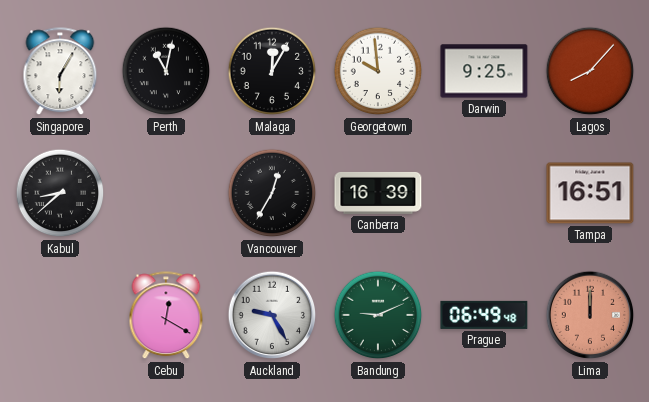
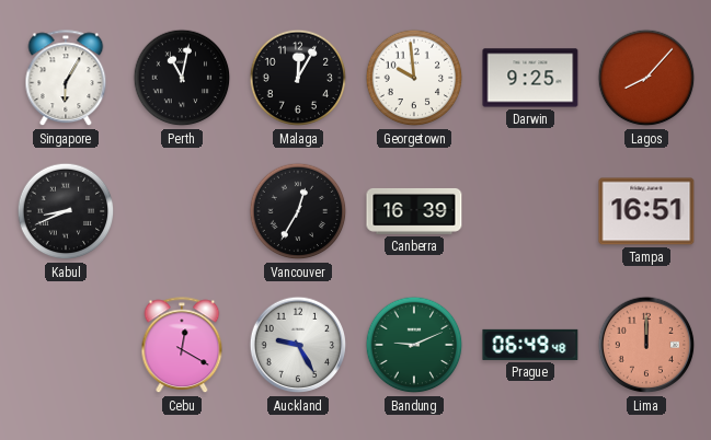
Kabul: 8:38 -> 8:41 (66, 211)
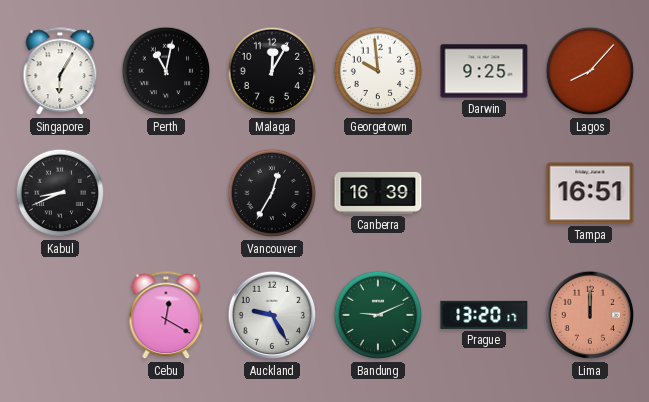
Prague: 06:49 -> 13:20 (484, 315)
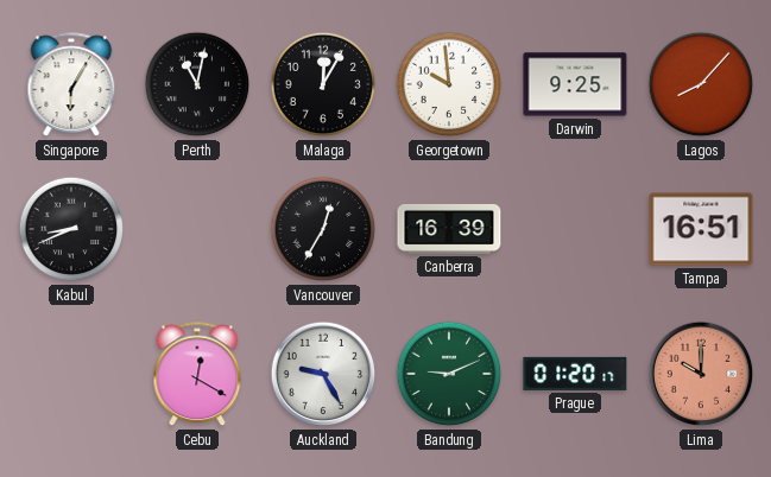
Prague: 13:20 -> 01:20 (575, 374)
Lima: 12:00 -> 10:00 (701, 374)
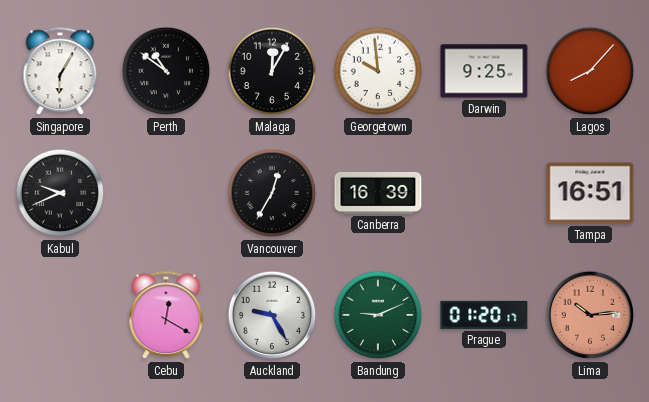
Perth: 11:02 -> 10:51 (166, 71)
Kabul: 8:41 -> 9:41 (60, 193)
Lima: 10:00 -> 10:14 (590, 315)
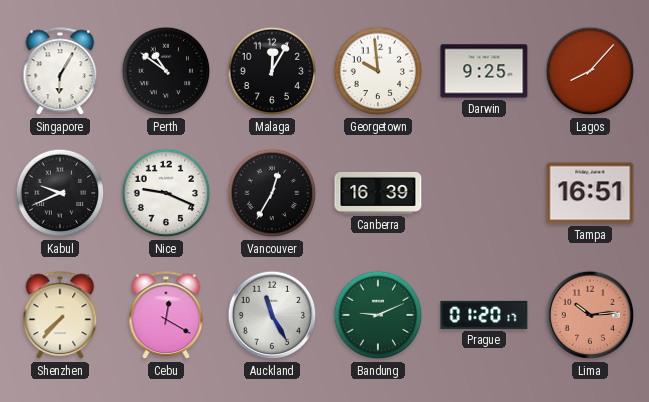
Nice: none -> 9:19 (166, 193)
Shenzhen: none -> 7:37 (60, 316)
Auckland: 9:25 -> 11:25 (272, 315)
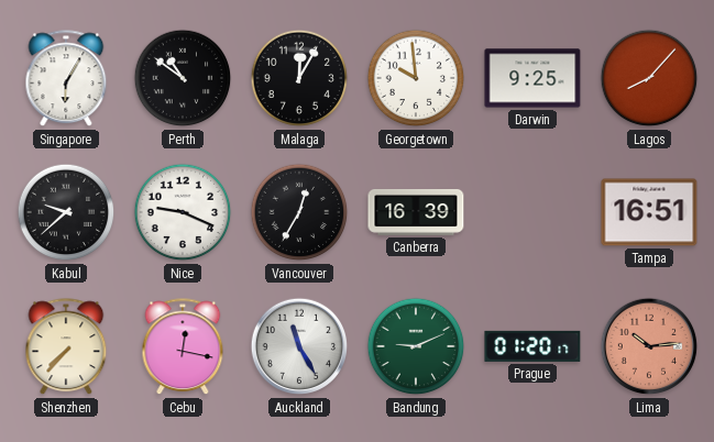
Kabul: 9:41 -> 9:38 (66, 212)
Cebu: 12:20 -> 12:17 (183, 347)
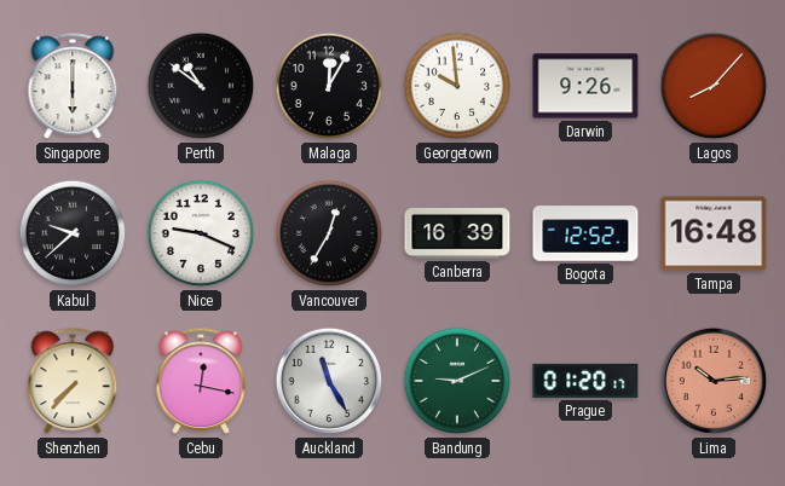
Singapore: 6:05 -> 6:00 (73, 87)
Darwin: 9:25 -> 9:26 (585, 86)
Bogota: none -> 12:52 (585, 233)
Tampa: 16:51 -> 16:48 (714, 233)
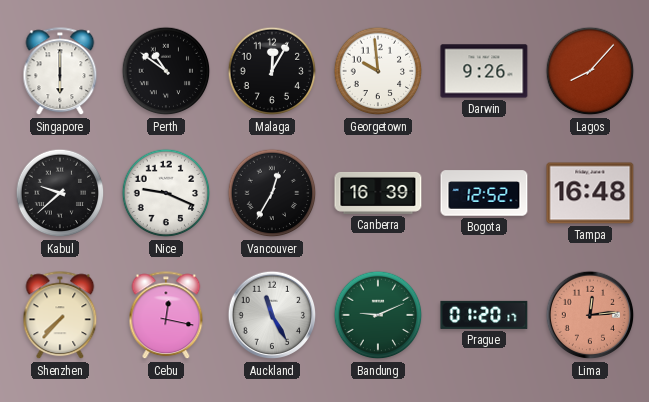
Lima: 10:14 -> 12:14 (590, 315)
